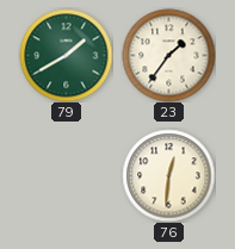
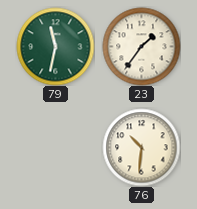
79: 1:40 -> 11:32 (55, 46)
76: 12:31 -> 10:31 (141, 147)
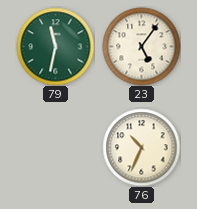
23: 1:36 -> 5:06 (141, 46)
76: 10:31 -> 10:34 (141, 147)
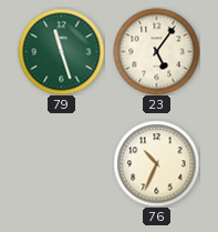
79: 11:32 -> 11:27 (61, 51)
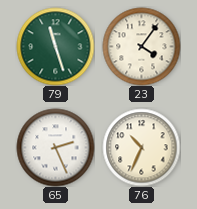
23: 5:06 -> 4:06 (141, 46)
65: none -> 2:26 (55, 147)
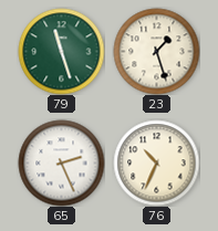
23: 4:06 -> 1:27 (156, 51)
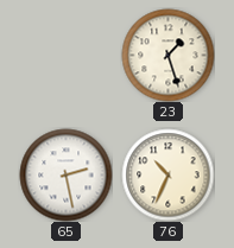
79: 11:27 -> none (61, 51)
65: 2:26 -> 2:28 (65, 174)
